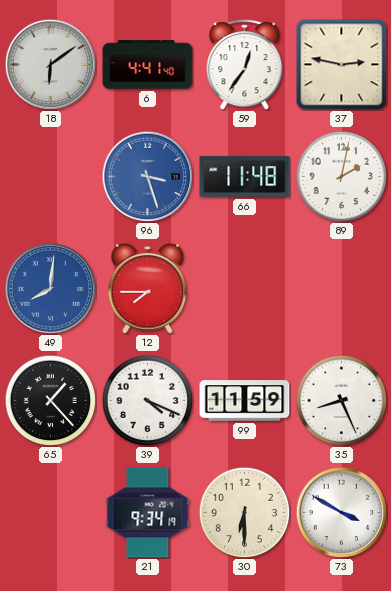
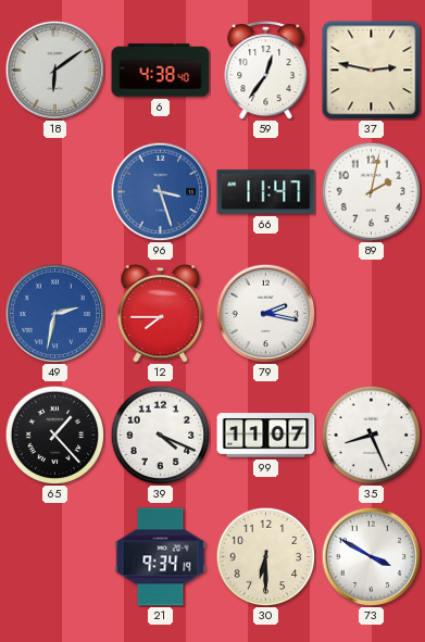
6: 4:41 -> 4:38 (161, 71)
66: 11:48 -> 11:47 (266, 192)
49: 8:01 -> 2:32 (54, 313)
79: none -> 2:17 (265, 313)
99: 11:59 -> 11:07 (266, 436)
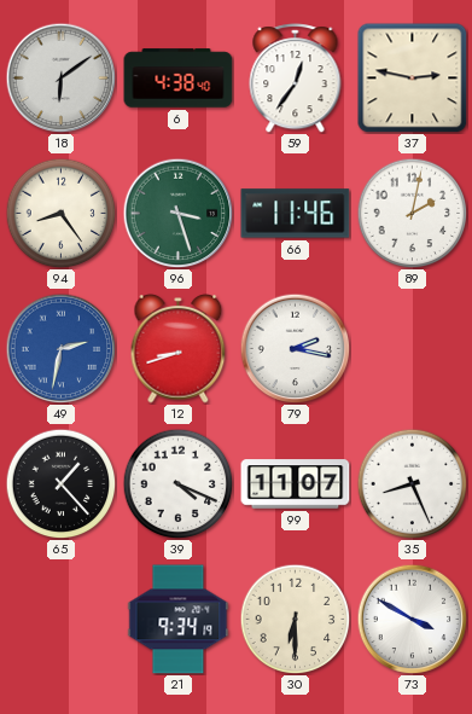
94: none -> 8:24 (60, 213)
96 dial: blue -> green (177, 213)
66: 11:47 -> 11:46 (296, 214)
12: 7:45 -> 8:42 (179, 349)
